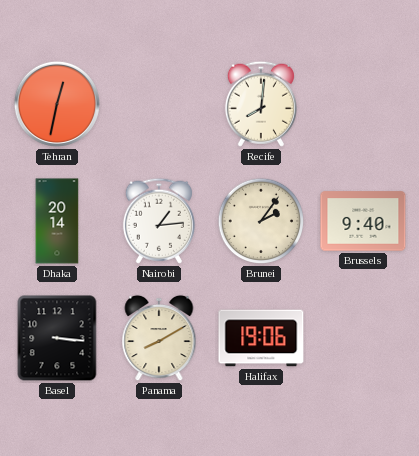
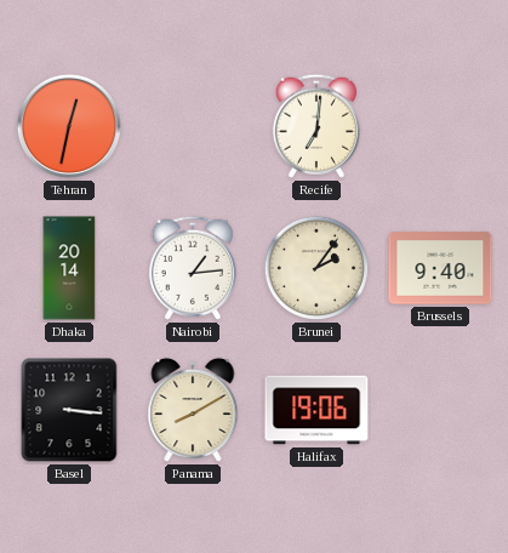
Recife: 8:01 -> 7:01 (316, 126)
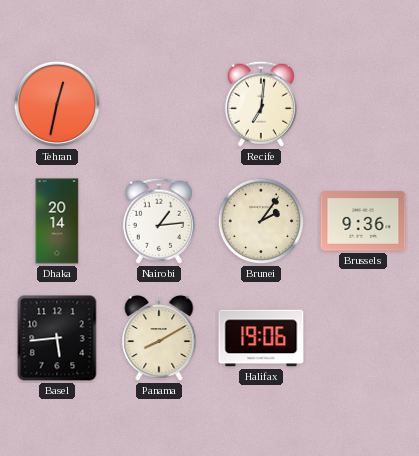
Brussels: 9:40 -> 9:36 (363, 221)
Basel: 3:16 -> 5:44 (57, 338)
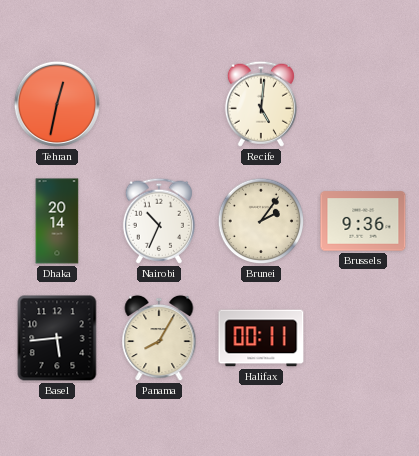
Recife: 7:01 -> 5:01 (261, 104)
Nairobi: 1:14 -> 10:34 (159, 221)
Panama: 8:10 -> 8:05 (159, 338)
Halifax: 19:06 -> 00:11 (261, 338)
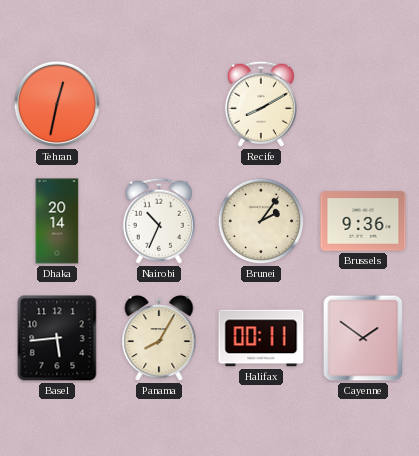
Recife: 5:01 -> 8:10 (261, 104)
Cayenne: none -> 1:51 (363, 338)
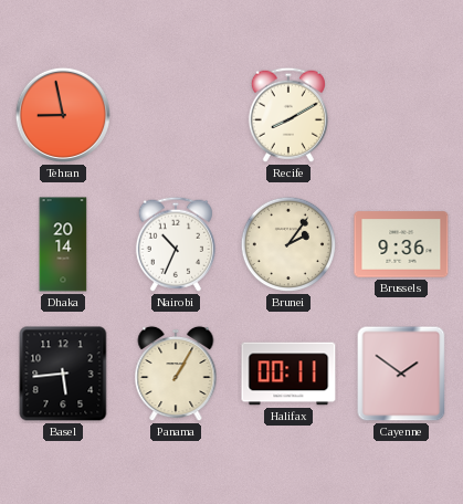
Tehran: 12:32 -> 8:58 (63, 115)
Panama: 8:05 -> 1:05 (176, 374)
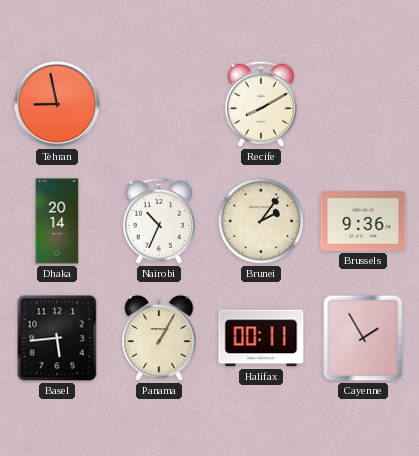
Cayenne: 1:51 -> 1:55 (363, 338)
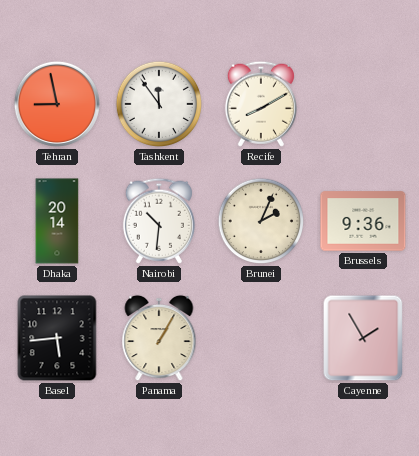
Tashkent: none -> 11:54 (159, 104)
Nairobi: 10:34 -> 10:31 (159, 221)
Brunei: 2:06 -> 2:04 (261, 221)
Halifax: 00:11 -> none (261, 338)
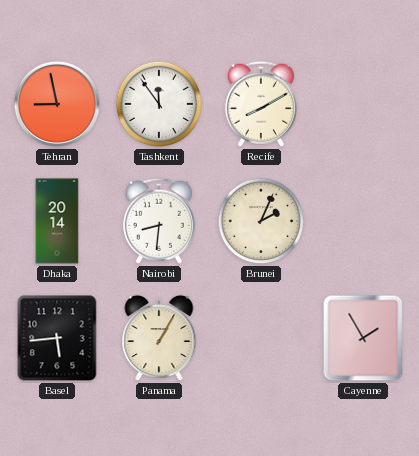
Nairobi: 10:31 -> 8:31 (159, 221)
Brussels: 9:36 -> none (363, 221)
